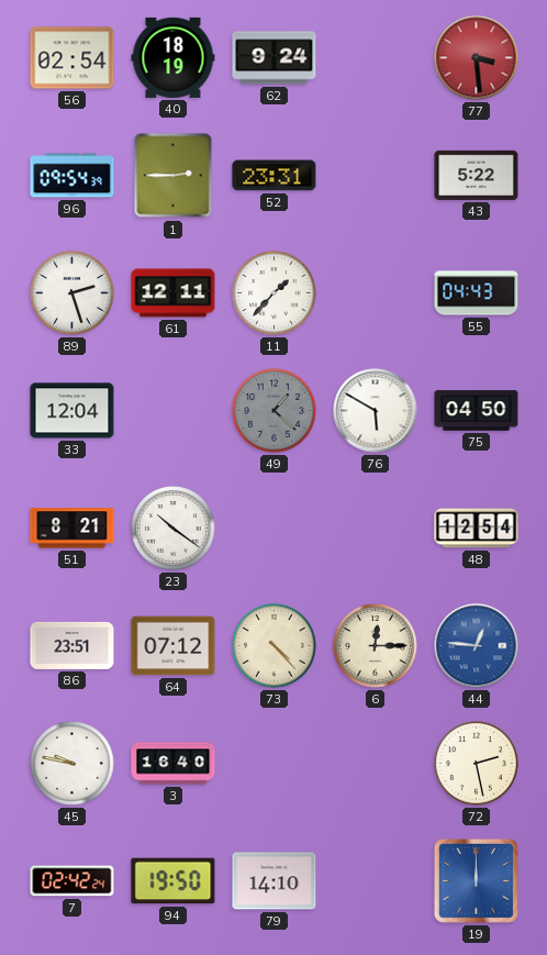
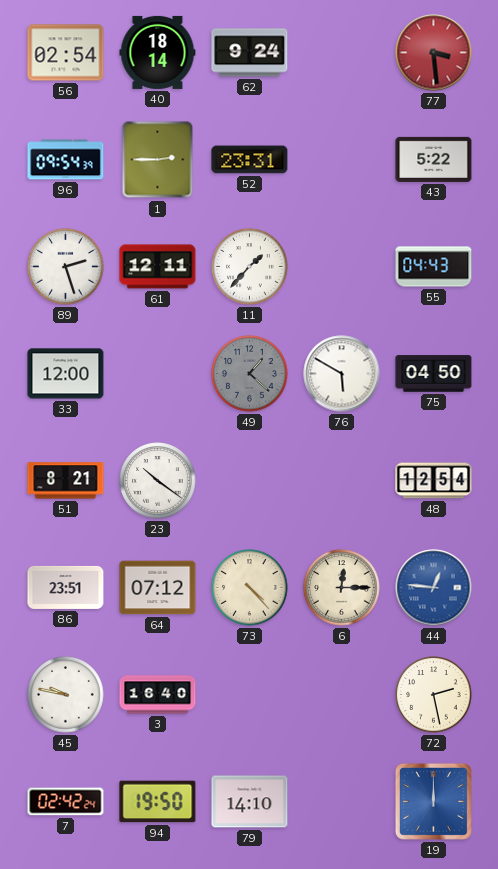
40: 18:19 -> 18:14 (158, 52)
33: 12:04 -> 12:00 (66, 374)
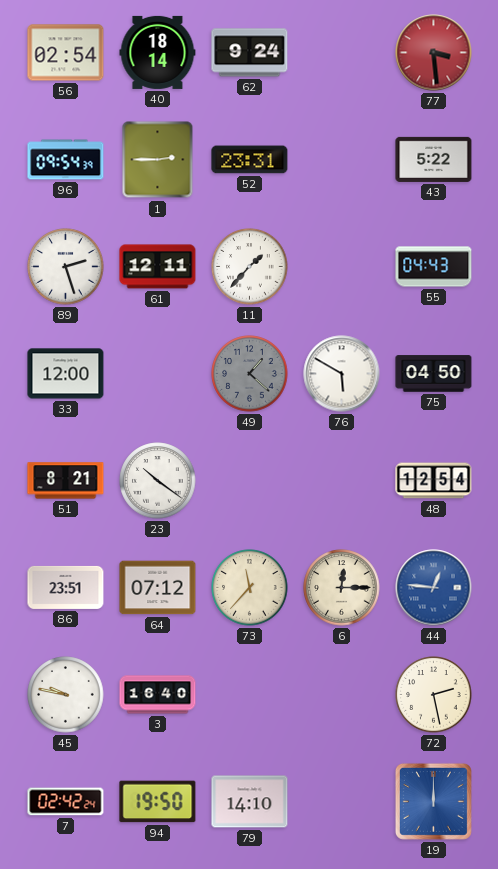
73: 4:23 -> 11:37 (250, 588)
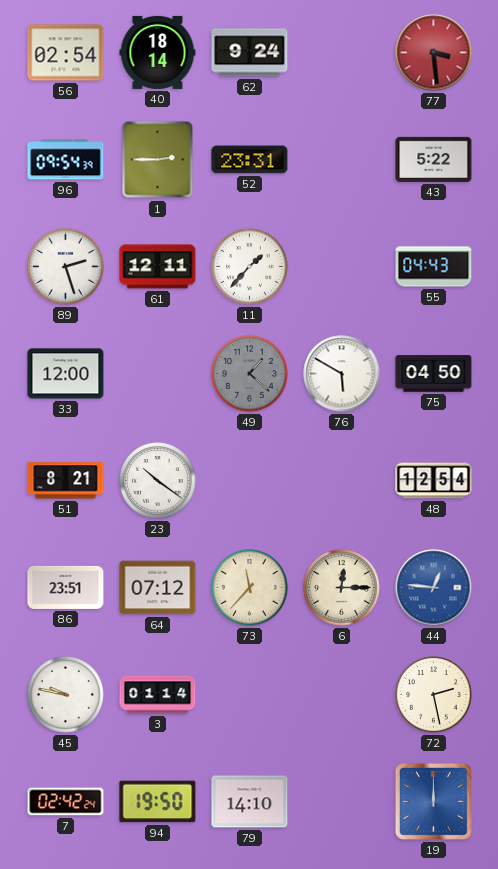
3: 16:40 -> 01:14 (158, 695)
